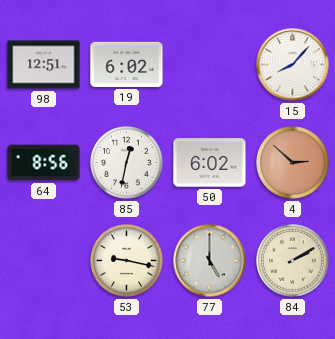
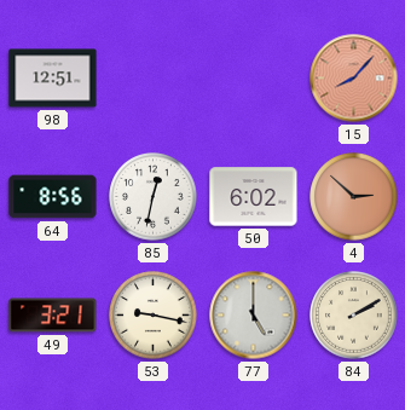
19: 6:02 -> none (127, 64)
15 dial: white -> salmon (354, 79)
49: none -> 3:21 (53, 316)
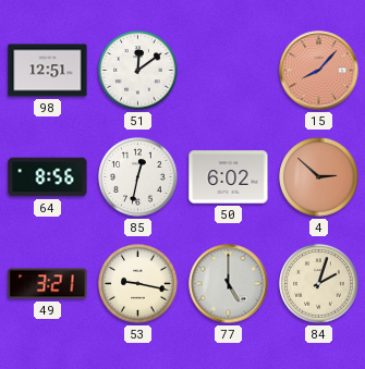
51: none -> 12:09 (138, 71)
84: 2:10 -> 2:03 (319, 284)
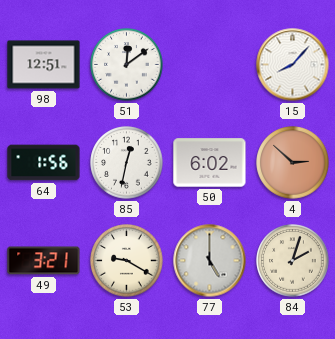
15 dial: salmon -> white (293, 65)
64: 8:56 -> 1:56 (44, 163)
53: 9:17 -> 9:20 (127, 261)
